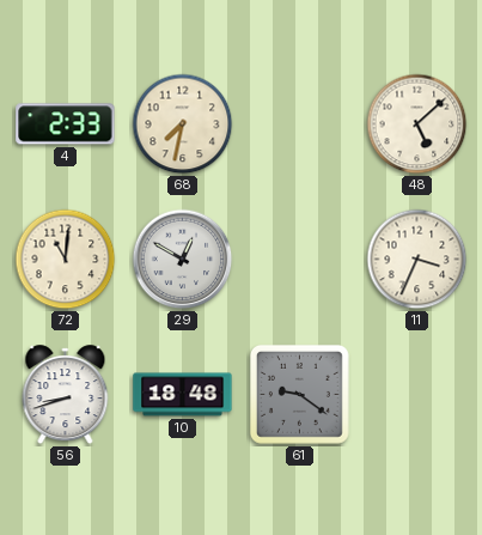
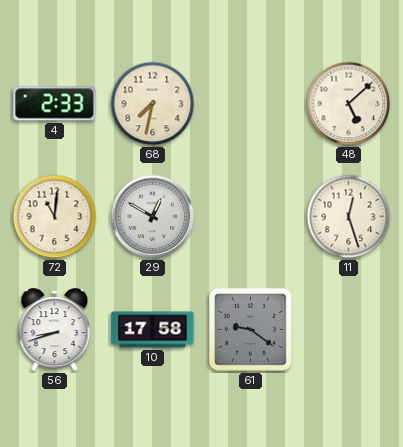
11: 3:34 -> 12:27 (349, 217)
10: 18:48 -> 17:58 (153, 330)
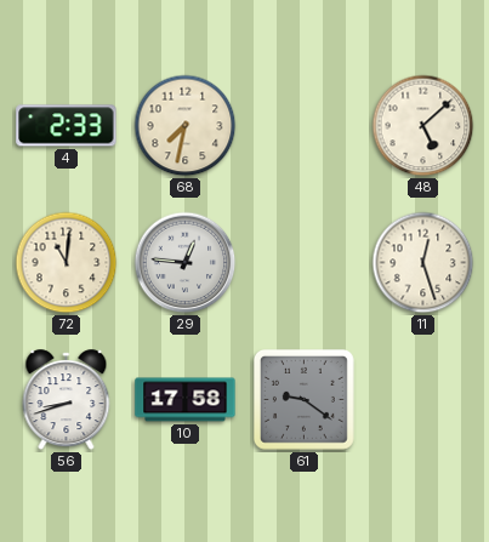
29: 12:50 -> 12:46 (186, 263)
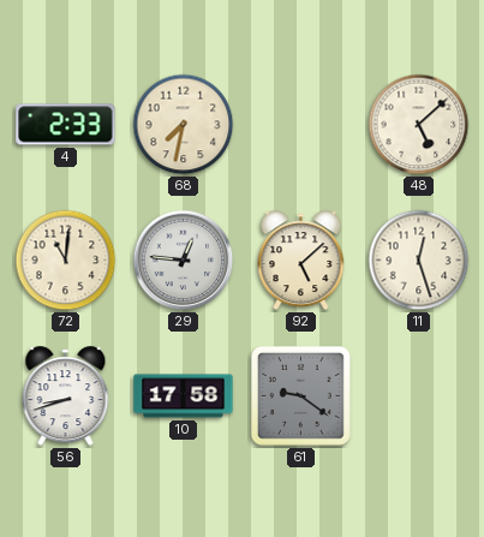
92: none -> 5:08 (301, 261)
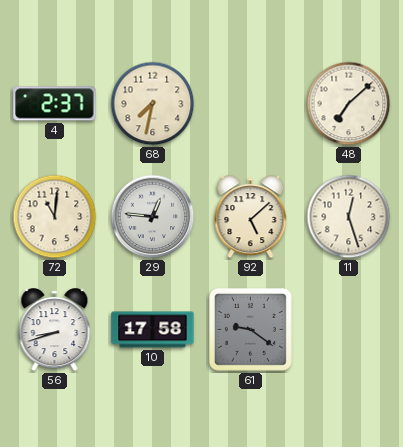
4: 2:33 -> 2:37 (55, 104)
48: 5:08 -> 7:08 (349, 104)
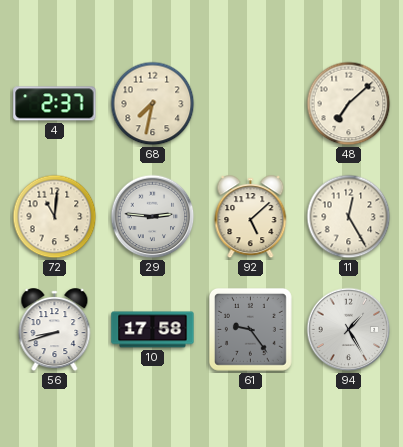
29: 12:46 -> 2:46 (153, 217)
11: 12:27 -> 12:25 (349, 217)
61: 9:21 -> 9:24 (251, 330)
94: none -> 1:25 (349, 330)
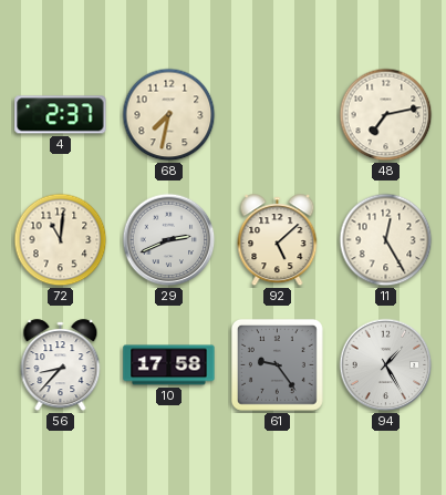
48: 7:08 -> 7:13 (386, 115)
29: 2:46 -> 2:41 (169, 240)
56: 8:42 -> 8:37 (61, 365)
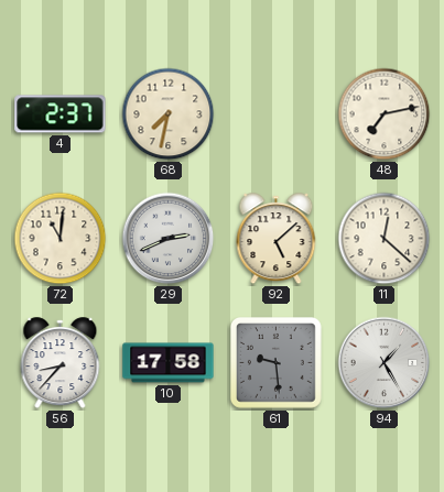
11: 12:25 -> 12:22 (385, 239)
61: 9:24 -> 9:29 (277, 363)
